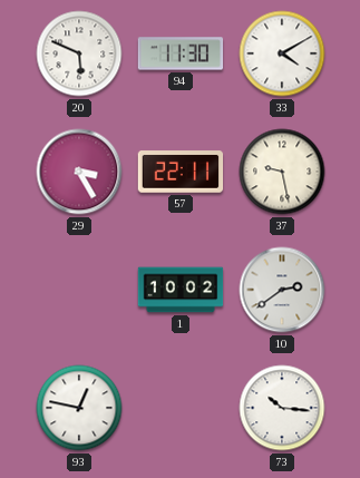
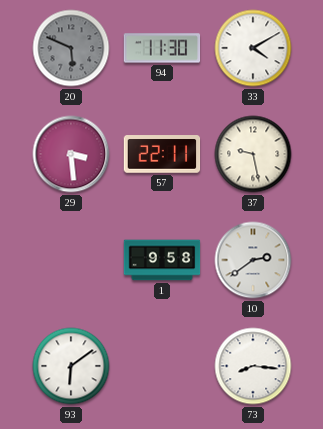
20 dial: white -> grey (71, 48)
29: 3:25 -> 3:29 (71, 154)
1: 10:02 -> 9:58 (162, 260)
93: 12:47 -> 6:09 (71, 366)
73: 10:16 -> 8:16 (253, 366)
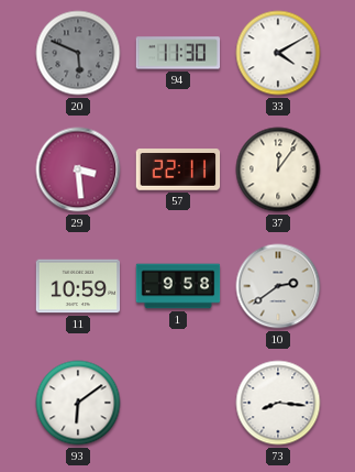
37: 9:28 -> 12:06 (278, 169)
11: none -> 10:59 (78, 286)
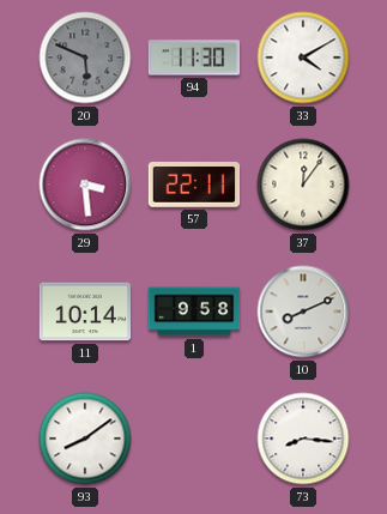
11: 10:59 -> 10:14 (85, 312)
10: 2:39 -> 8:11 (303, 312)
93: 6:09 -> 8:09 (85, 439)
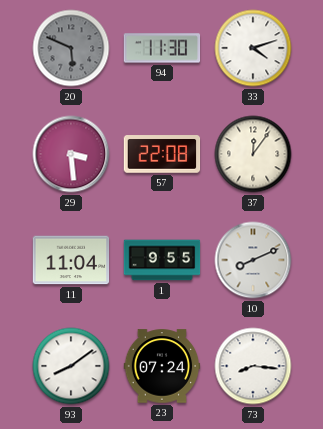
33: 4:10 -> 4:12 (253, 48)
57: 22:11 -> 22:08 (162, 154)
11: 10:14 -> 11:04 (71, 260)
1: 9:58 -> 9:55 (162, 260)
23: none -> 07:24 (162, 366)
